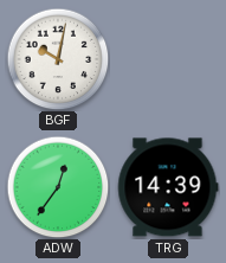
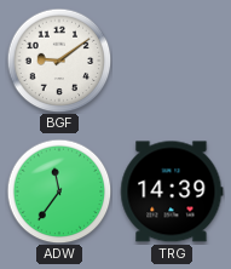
BGF: 10:02 -> 9:09 (59, 61)
ADW: 12:36 -> 11:36 (59, 191)
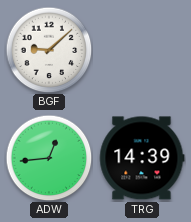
BGF: 9:09 -> 9:08 (49, 50)
ADW: 11:36 -> 12:44 (49, 158)
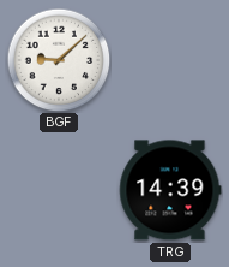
ADW: 12:44 -> none (49, 158)
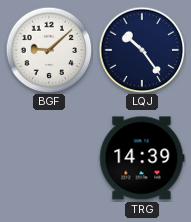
LQJ: none -> 10:24 (142, 50)
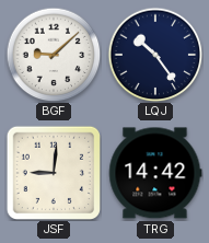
JSF: none -> 9:01 (53, 172)
TRG: 14:39 -> 14:42 (155, 173)
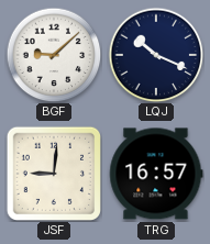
LQJ: 10:24 -> 10:19 (156, 55)
TRG: 14:42 -> 16:57 (156, 174)
